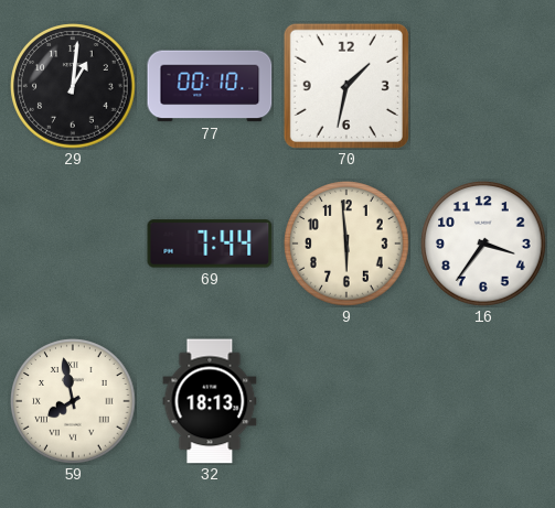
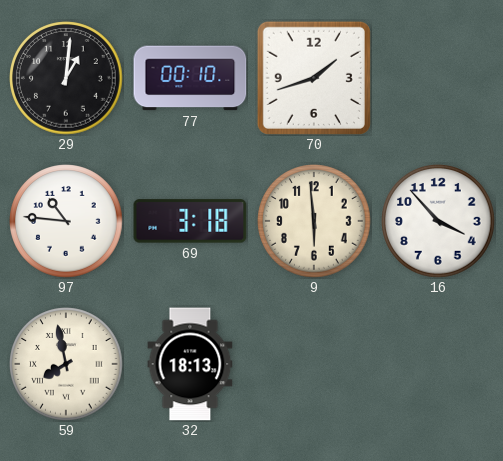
70: 1:32 -> 1:42 (314, 78)
97: none -> 10:46 (66, 221)
69: 7:44 -> 3:18 (190, 221)
16: 3:36 -> 3:53 (438, 221)
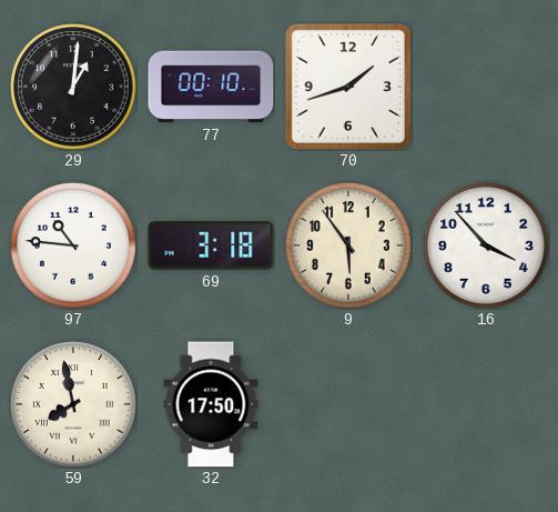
9: 5:59 -> 5:54 (348, 245)
32: 18:13 -> 17:50 (211, 404)
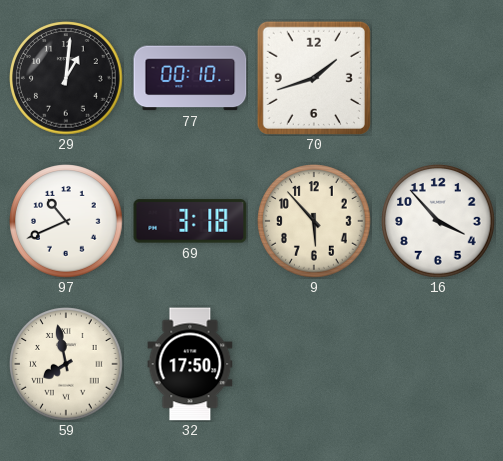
97: 10:46 -> 10:41 (66, 221)
9: 5:54 -> 5:53 (314, 221)
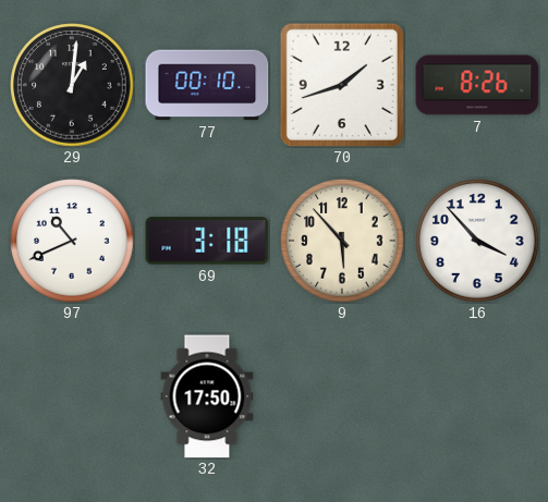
7: none -> 8:26 (477, 85)
59: 7:58 -> none (66, 364)
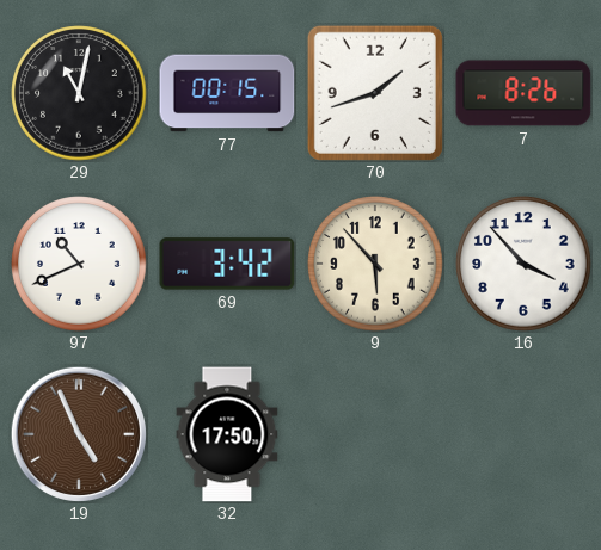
29: 1:01 -> 11:02 (79, 93)
77: 00:10 -> 00:15 (227, 93)
69: 3:18 -> 3:42 (227, 264)
19: none -> 4:56 (78, 433)
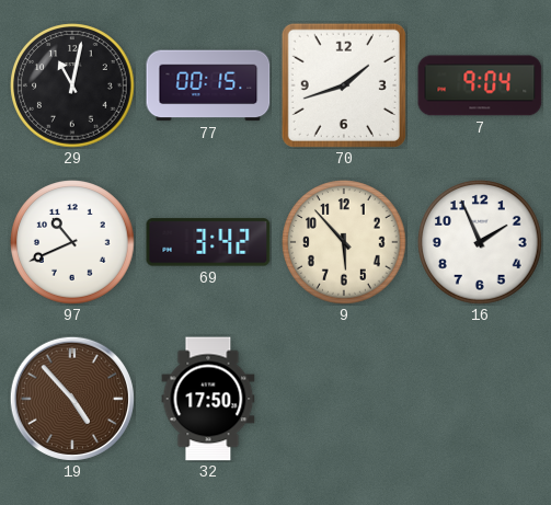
7: 8:26 -> 9:04 (480, 85)
16: 3:53 -> 1:56 (480, 242)
19: 4:56 -> 4:53 (71, 398)
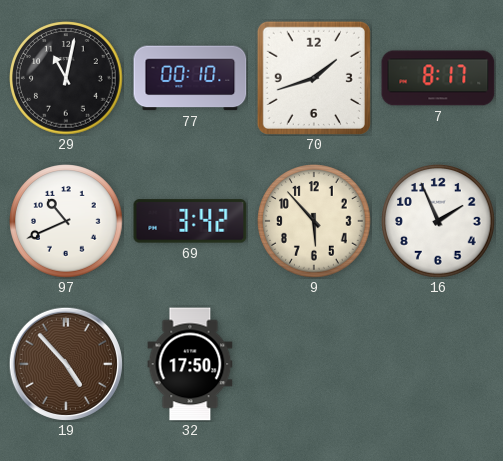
77: 00:15 -> 00:10 (190, 78)
7: 9:04 -> 8:17 (438, 78)
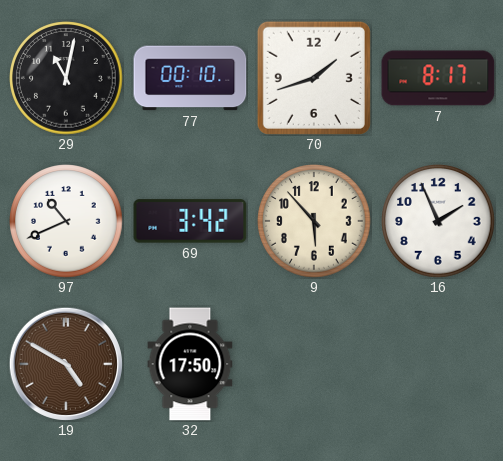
19: 4:53 -> 4:50 (65, 363)
